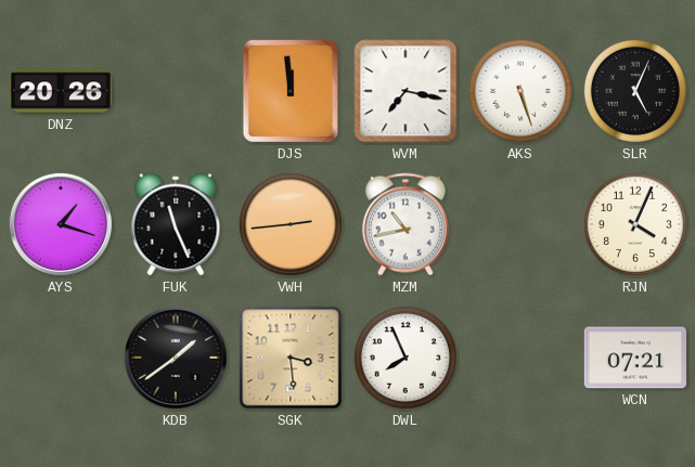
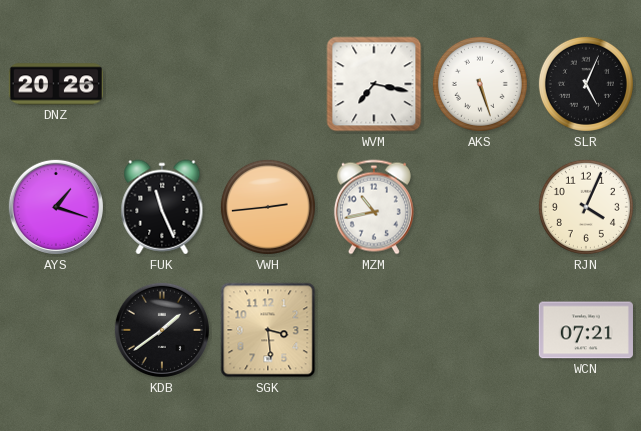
DJS: 11:59 -> none (291, 91)
DWL: 7:56 -> none (406, 358)
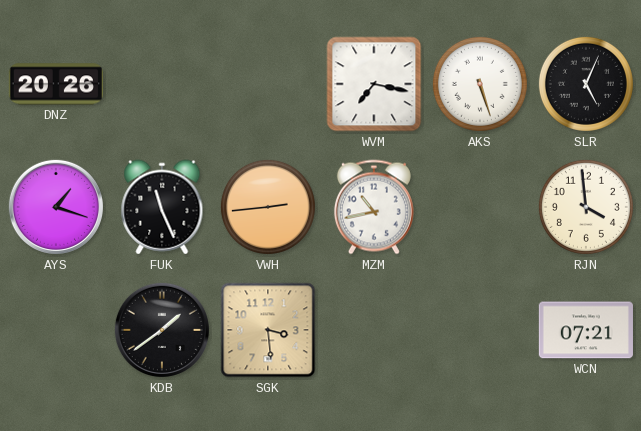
RJN: 4:04 -> 3:59 (586, 207)
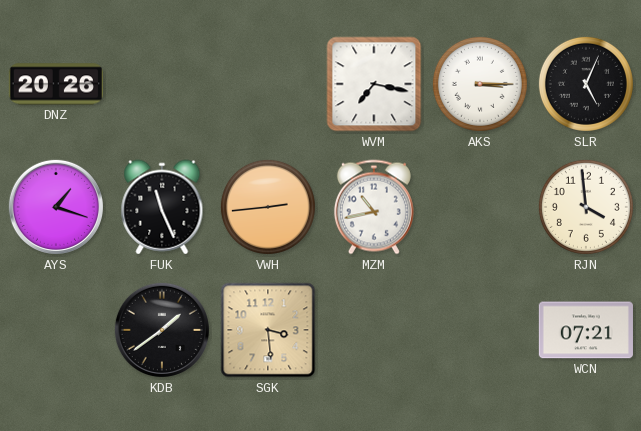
AKS: 5:27 -> 3:15 (480, 84)
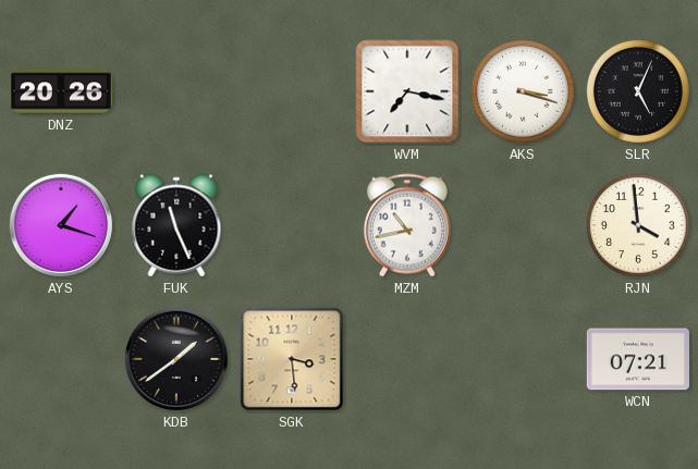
AKS: 3:15 -> 3:18 (523, 91)
VWH: 2:44 -> none (268, 207)
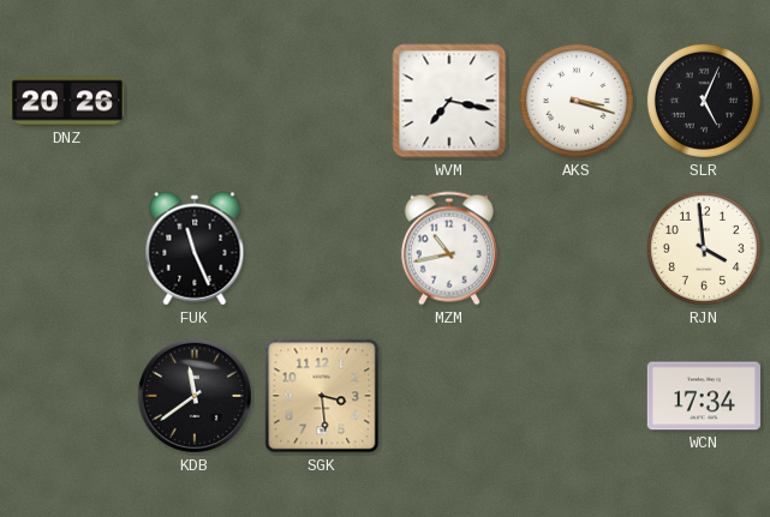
AYS: 1:18 -> none (61, 225)
KDB: 1:39 -> 11:39 (195, 396)
WCN: 07:21 -> 17:34 (704, 396)
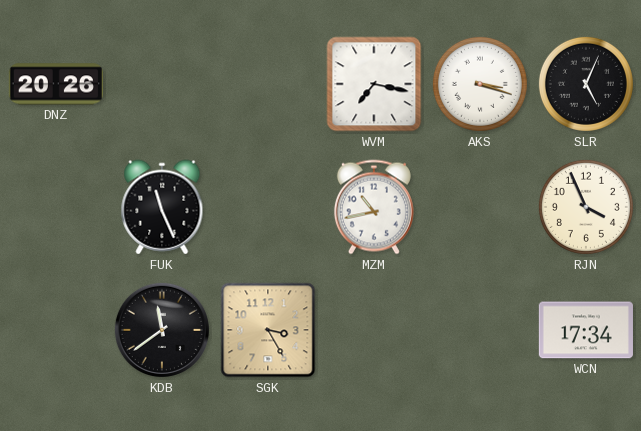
RJN: 3:59 -> 3:56 (586, 207)
SGK: 3:29 -> 3:25 (268, 330)
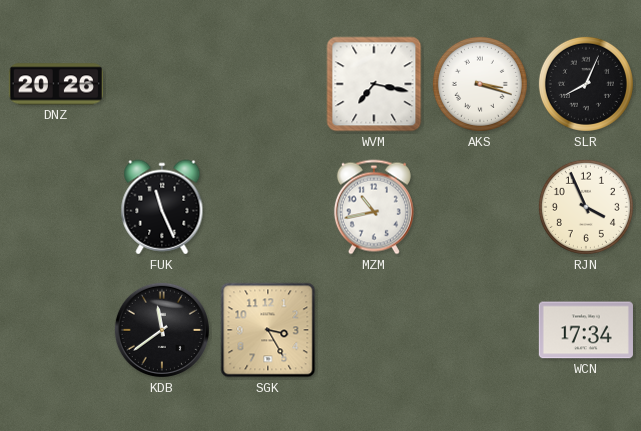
SLR: 5:04 -> 8:04 (586, 84)
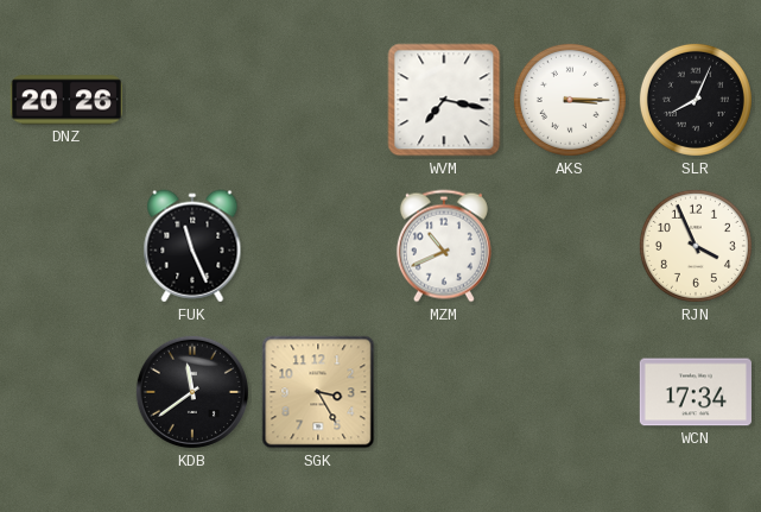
AKS: 3:18 -> 3:15 (570, 100)
MZM: 10:43 -> 10:41 (444, 246)
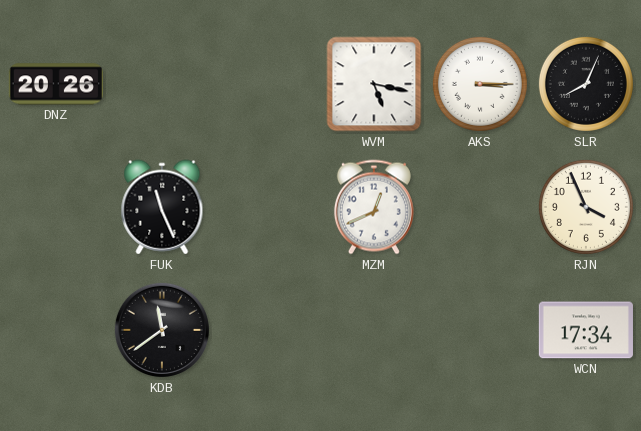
WVM: 7:17 -> 5:17 (374, 84)
MZM: 10:41 -> 12:41 (374, 207)
SGK: 3:25 -> none (318, 392)
